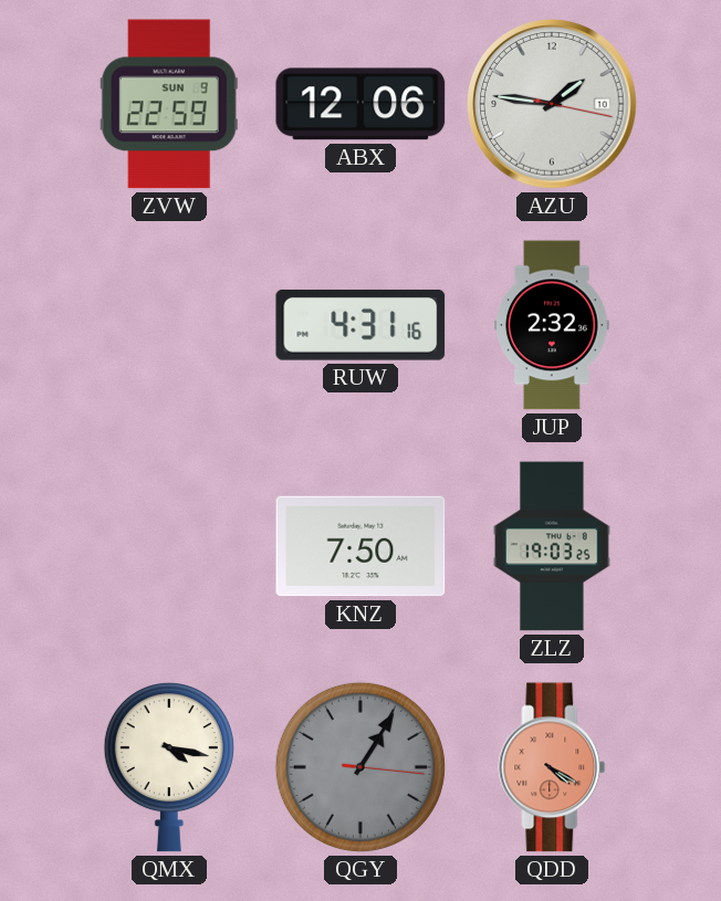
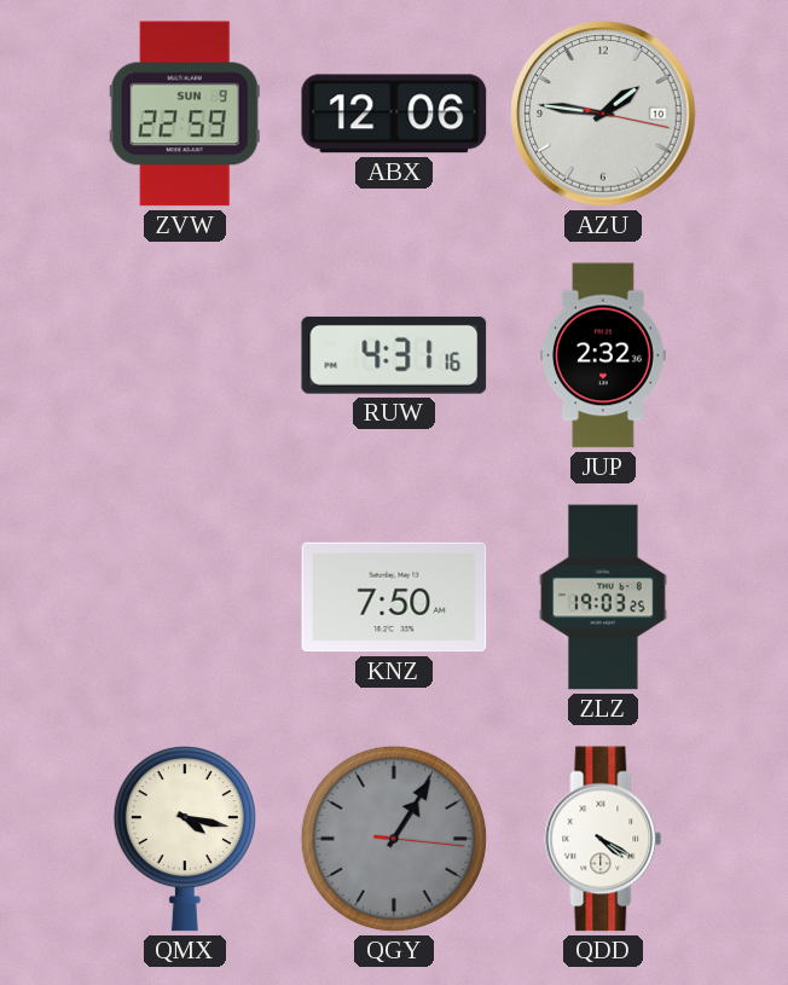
QDD dial: salmon -> white (603, 839)
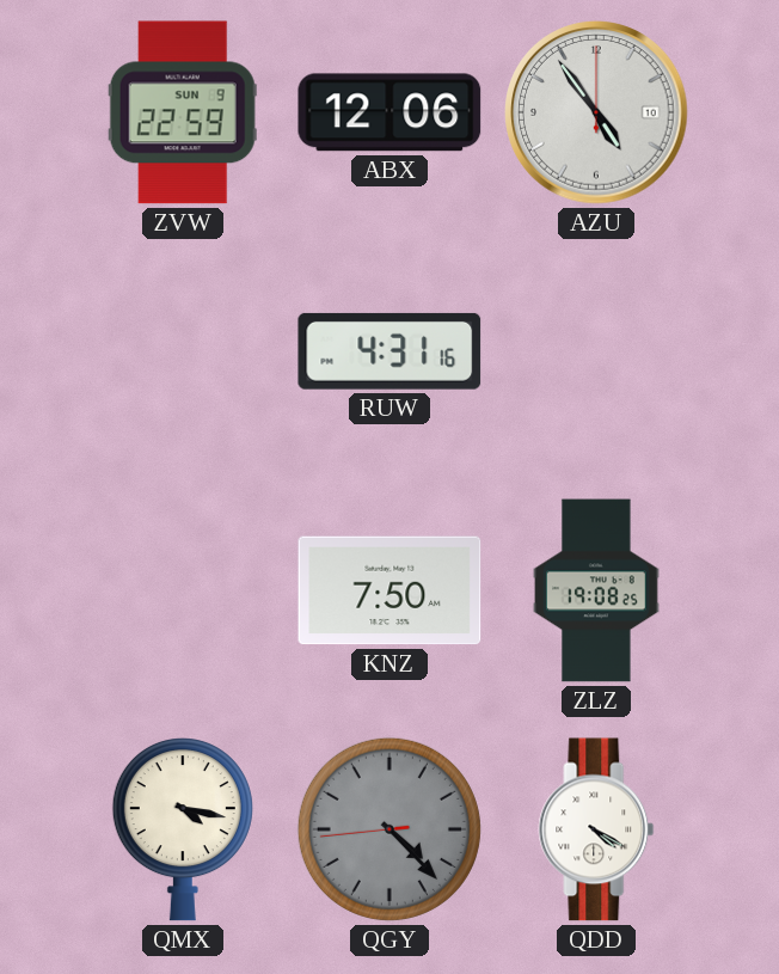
AZU: 1:46 -> 4:54 (596, 112)
JUP: 2:32 -> none (603, 355)
ZLZ: 19:03 -> 19:08 (596, 590)
QGY: 1:05 -> 4:22 (390, 829)
